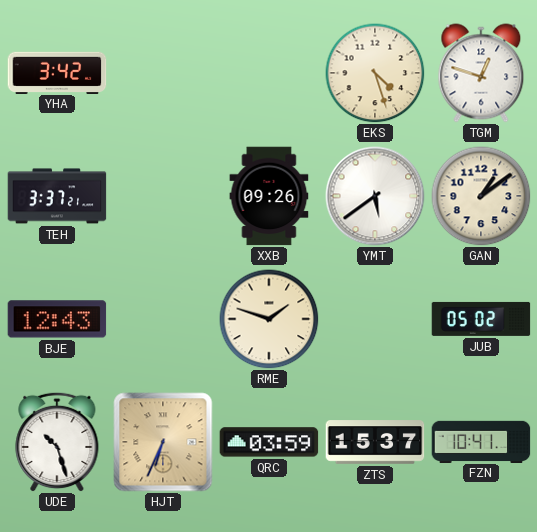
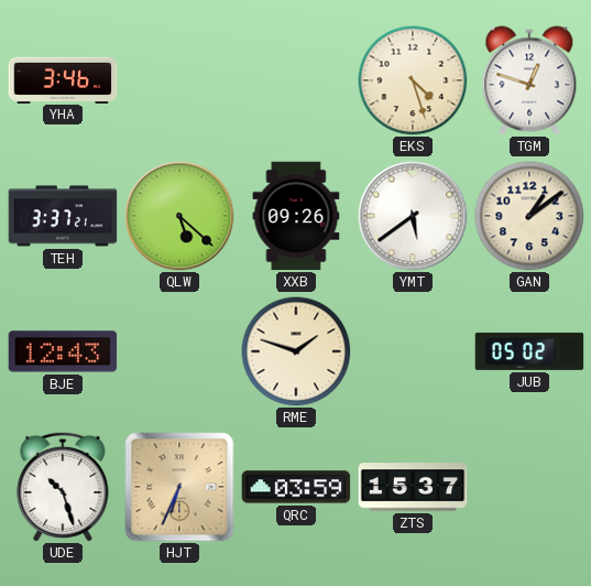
YHA: 3:42 -> 3:46 (63, 79)
QLW: none -> 5:22 (179, 216)
FZN: 10:41 -> none (481, 441)
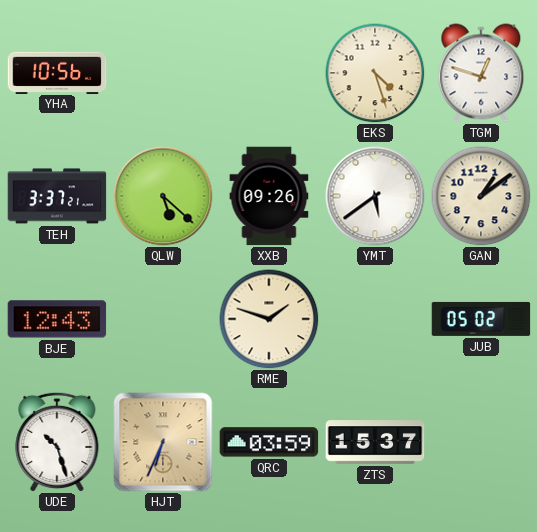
YHA: 3:46 -> 10:56 (57, 72)
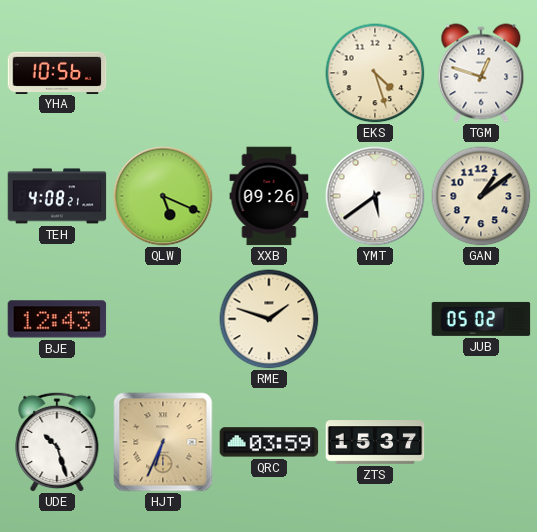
TEH: 3:37 -> 4:08 (57, 196)
QLW: 5:22 -> 5:19 (163, 196)
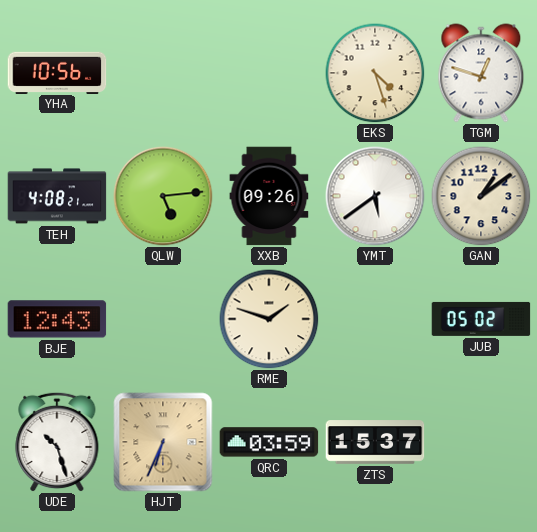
QLW: 5:19 -> 5:14 (163, 196)
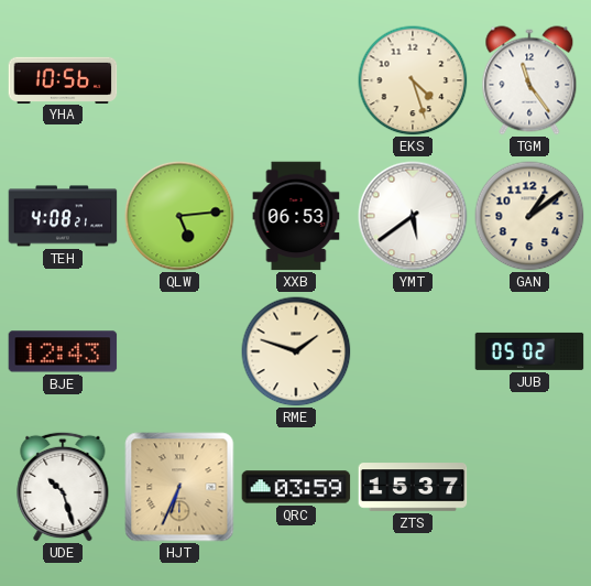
TGM: 12:48 -> 11:24 (529, 80)
XXB: 09:26 -> 06:53 (296, 216)
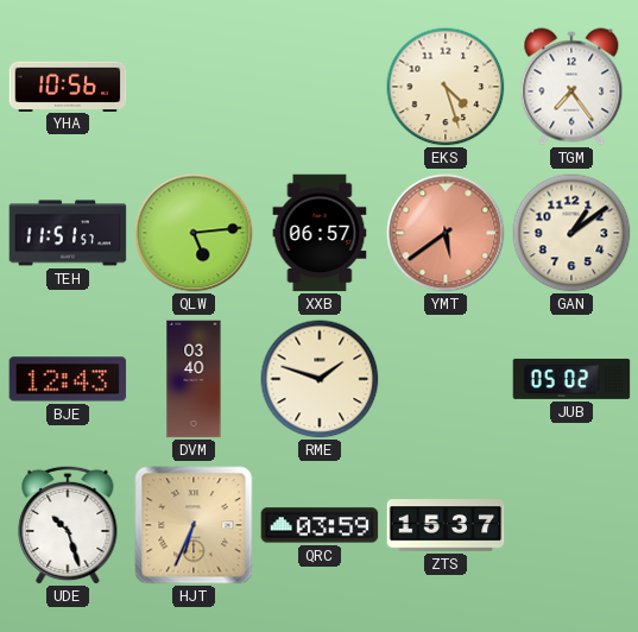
TGM: 11:24 -> 7:24 (571, 87)
TEH: 4:08 -> 11:51 (68, 233)
XXB: 06:53 -> 06:57 (320, 233)
YMT dial: white -> salmon (446, 233)
DVM: none -> 03:40 (194, 379)
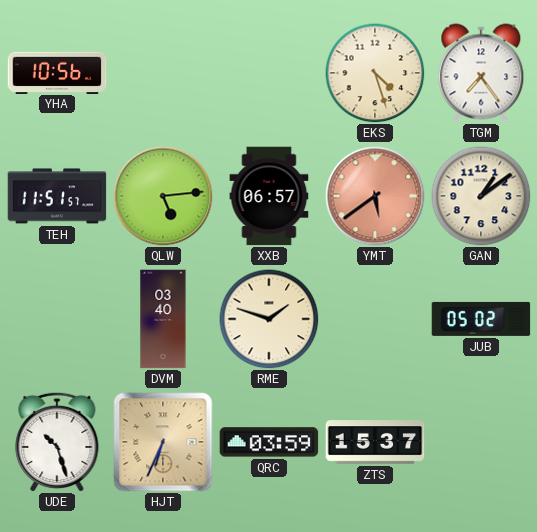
BJE: 12:43 -> none (68, 379)
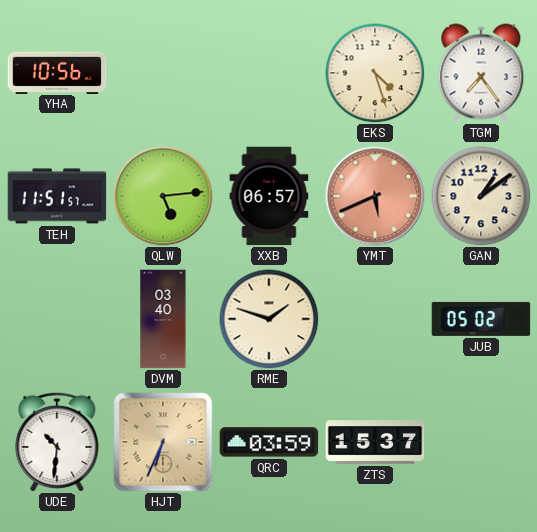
YMT: 5:39 -> 5:41 (375, 196)
UDE: 10:27 -> 10:31 (57, 442)
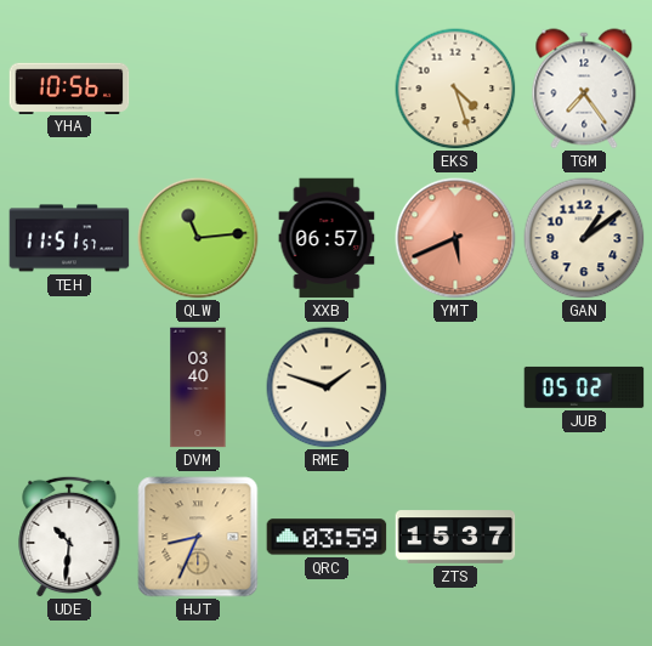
QLW: 5:14 -> 11:14 (198, 238)
HJT: 6:34 -> 8:34 (198, 537)
